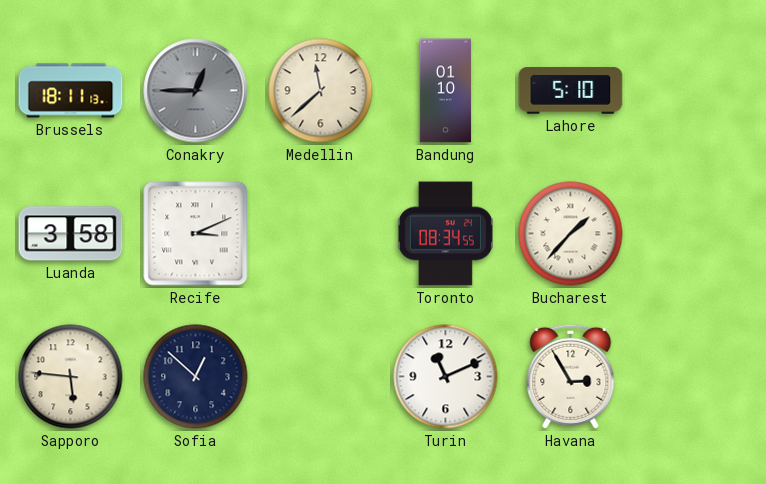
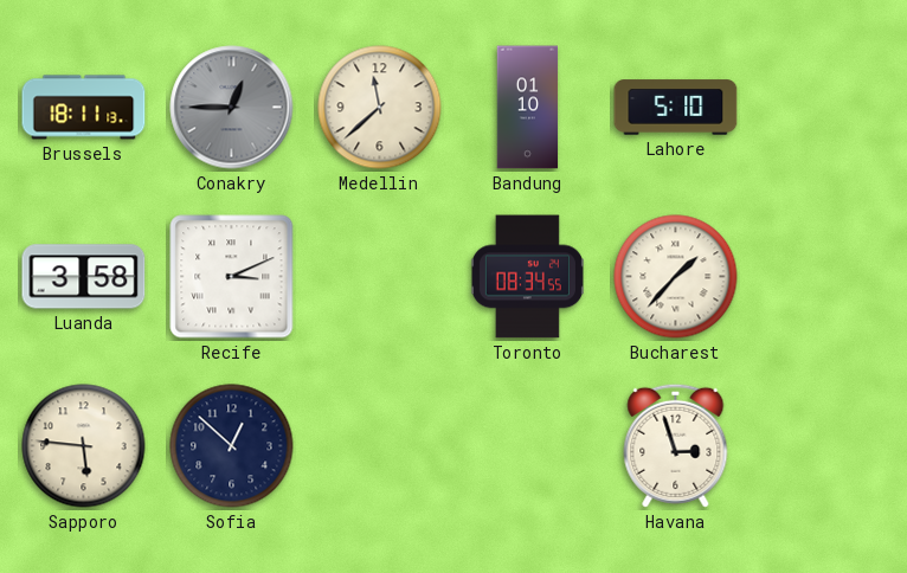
Turin: 11:11 -> none (446, 377)
Havana: 2:55 -> 2:57 (676, 445)
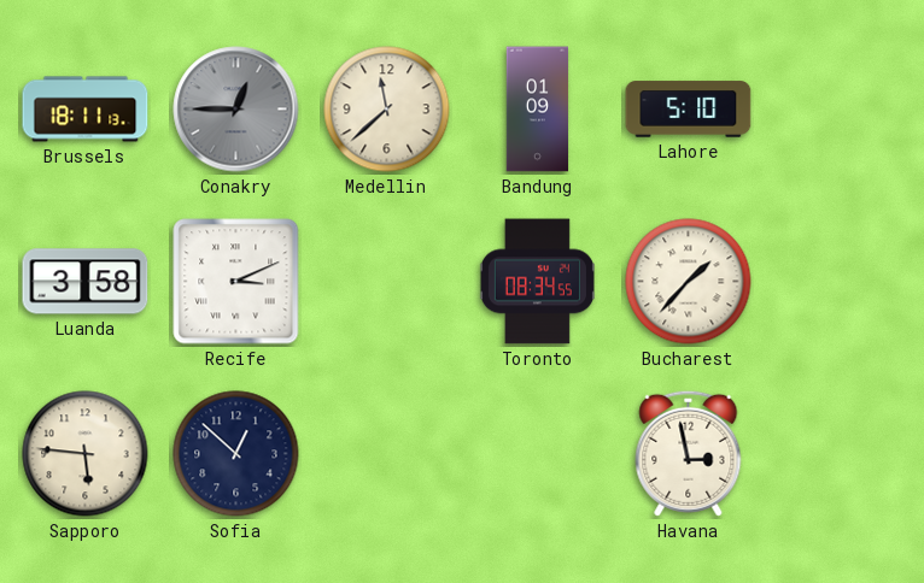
Bandung: 01:10 -> 01:09 (538, 110)
Havana: 2:57 -> 2:58 (689, 453)
